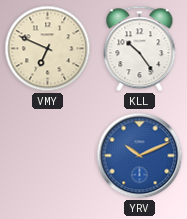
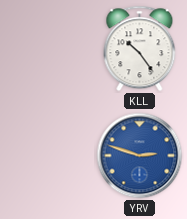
VMY: 6:49 -> none (48, 49)
YRV: 10:11 -> 2:48 (140, 156)
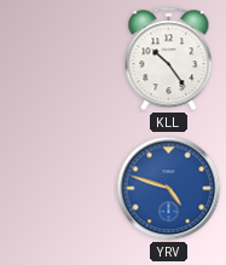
YRV: 2:48 -> 4:48 (169, 189)
